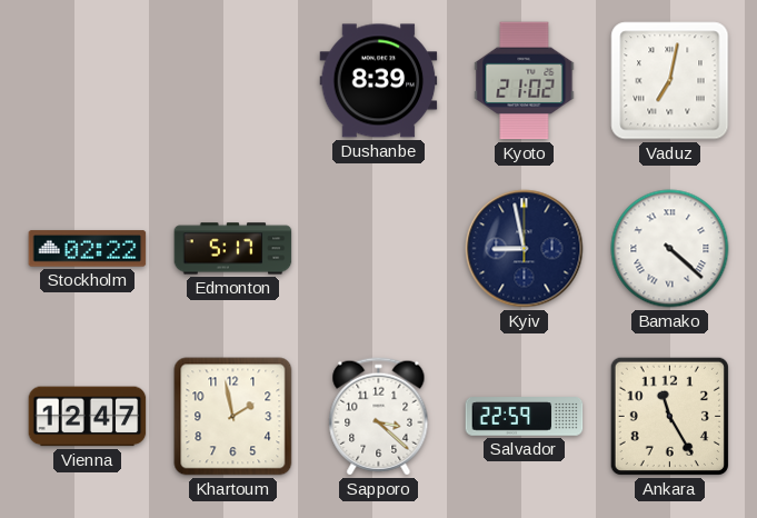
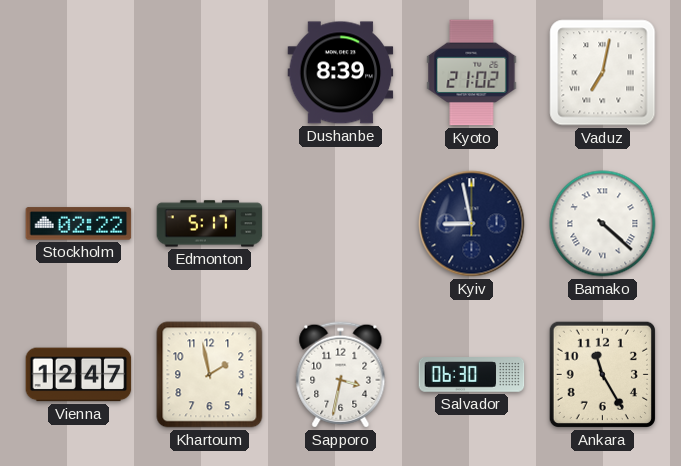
Sapporo: 3:22 -> 3:32 (341, 375)
Salvador: 22:59 -> 06:30 (472, 375)
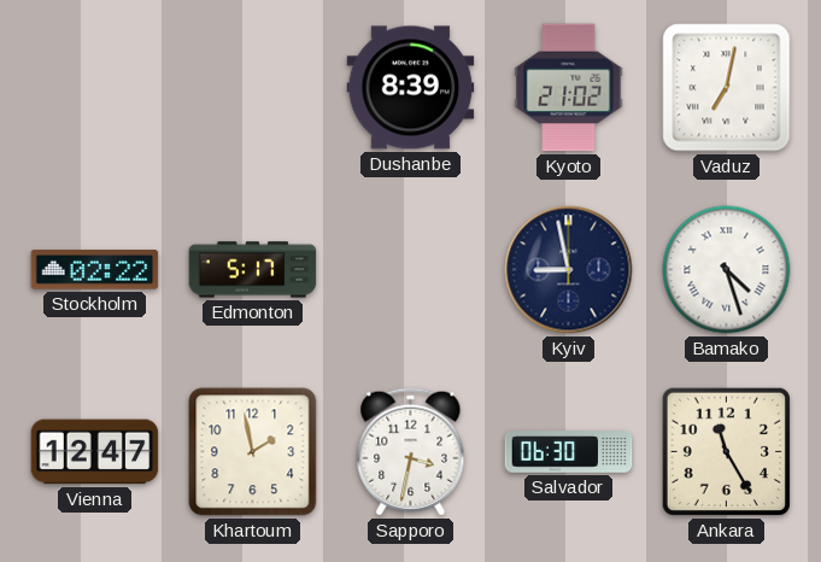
Bamako: 4:22 -> 4:27 (727, 270)
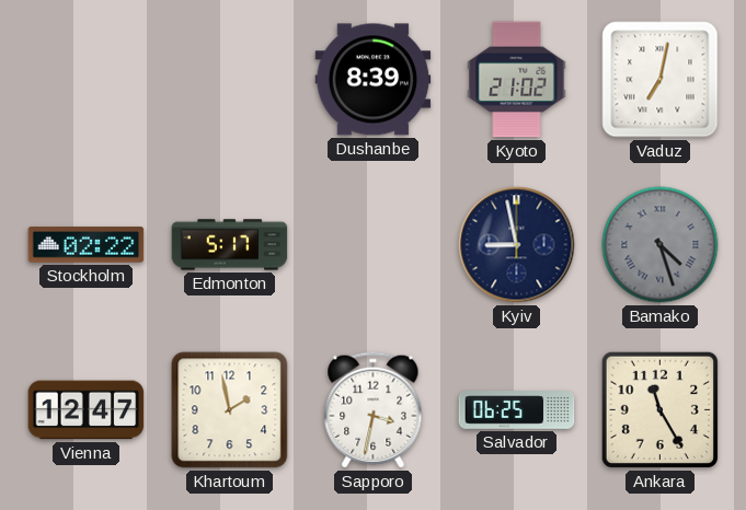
Bamako dial: white -> grey (661, 245)
Salvador: 06:30 -> 06:25 (517, 410)
